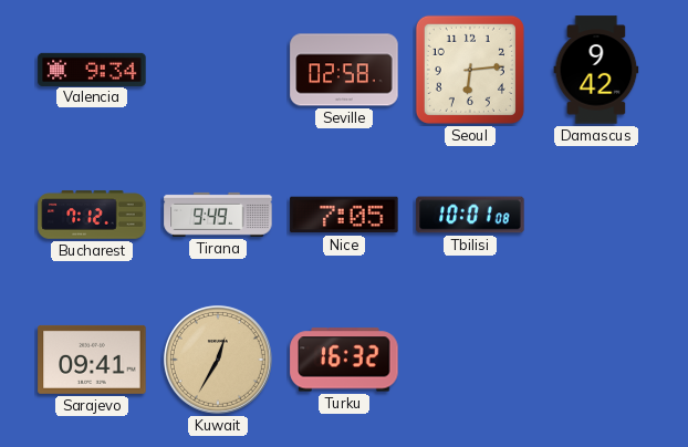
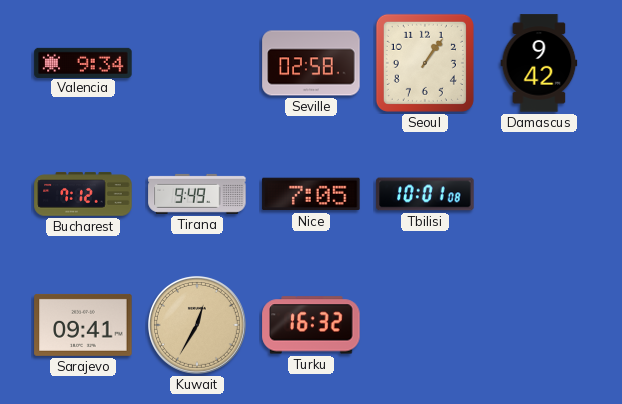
Seoul: 6:14 -> 1:06 (425, 63)
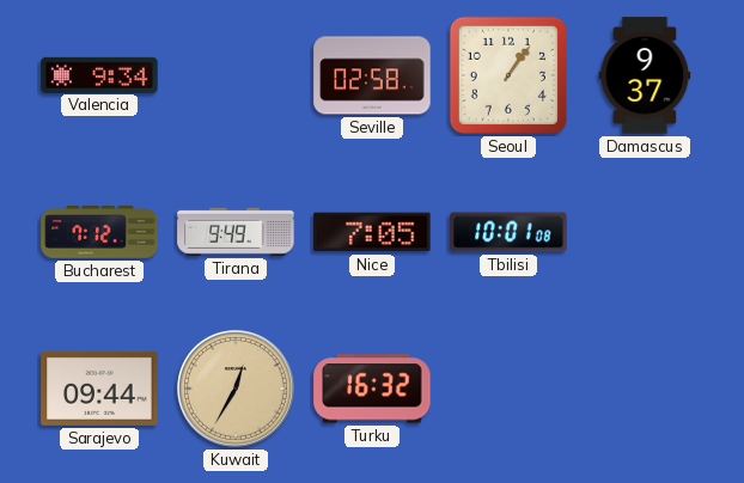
Damascus: 9:42 -> 9:37 (645, 75)
Sarajevo: 09:41 -> 09:44 (99, 389)
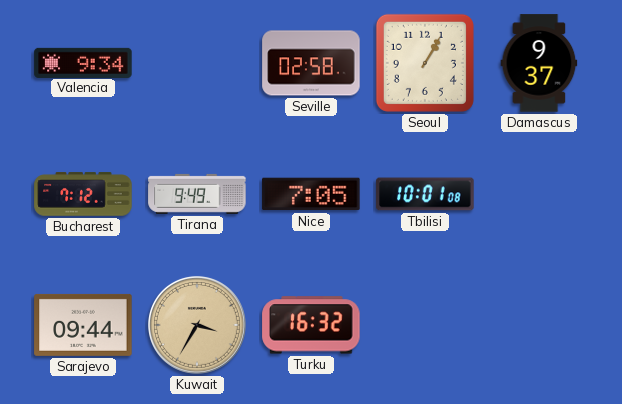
Seoul: 1:06 -> 1:05 (425, 63)
Kuwait: 12:35 -> 3:35 (197, 325)
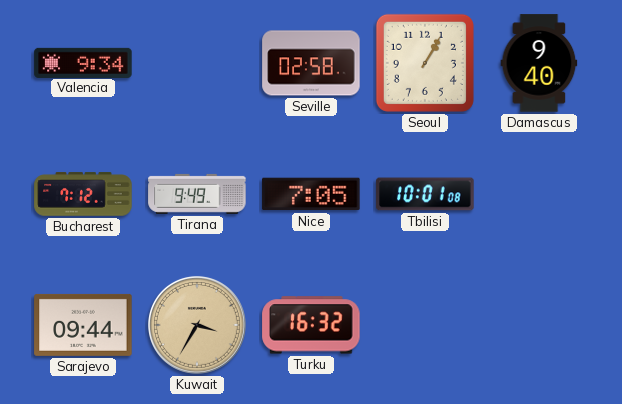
Damascus: 9:37 -> 9:40 (539, 63)
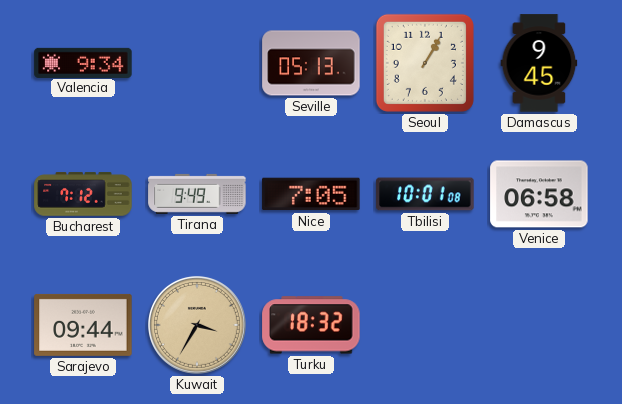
Seville: 02:58 -> 05:13 (311, 63)
Damascus: 9:40 -> 9:45 (539, 63)
Venice: none -> 06:58 (539, 194)
Turku: 16:32 -> 18:32 (311, 325)
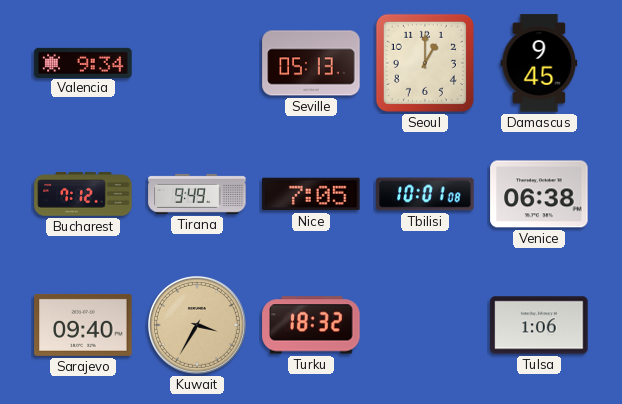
Seoul: 1:05 -> 1:00 (425, 63)
Venice: 06:58 -> 06:38 (539, 194)
Sarajevo: 09:44 -> 09:40 (83, 325)
Tulsa: none -> 1:06 (539, 325)
